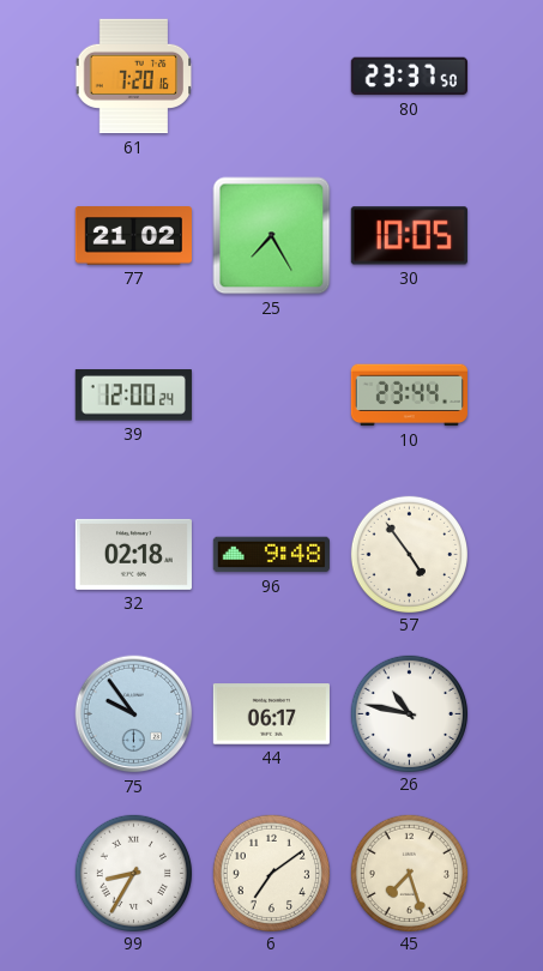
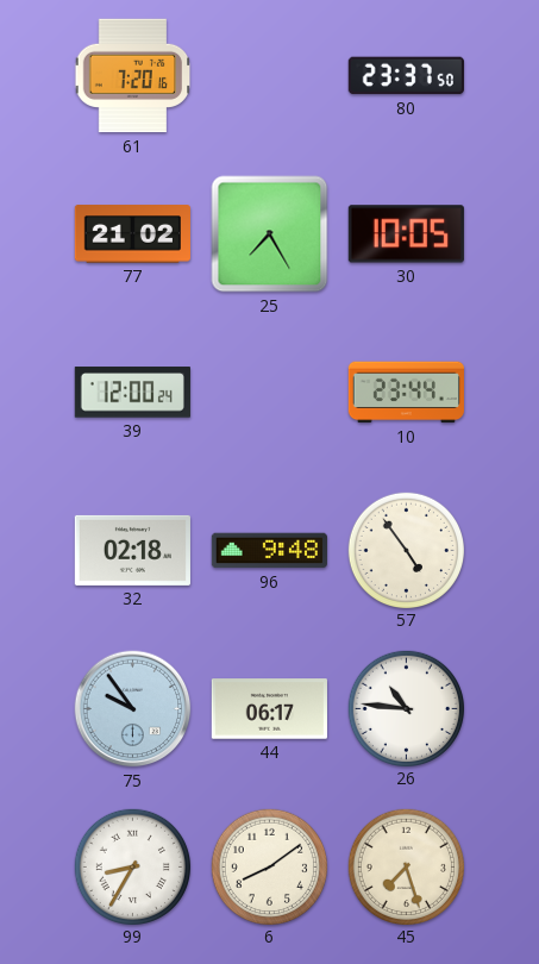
26: 10:47 -> 10:46 (406, 708)
6: 7:09 -> 8:09 (269, 866)
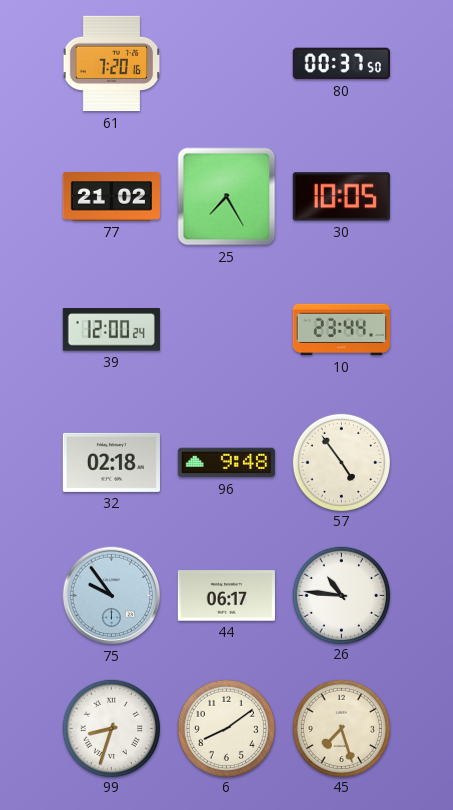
80: 23:37 -> 00:37 (341, 64)
99: 8:35 -> 8:33 (111, 728)
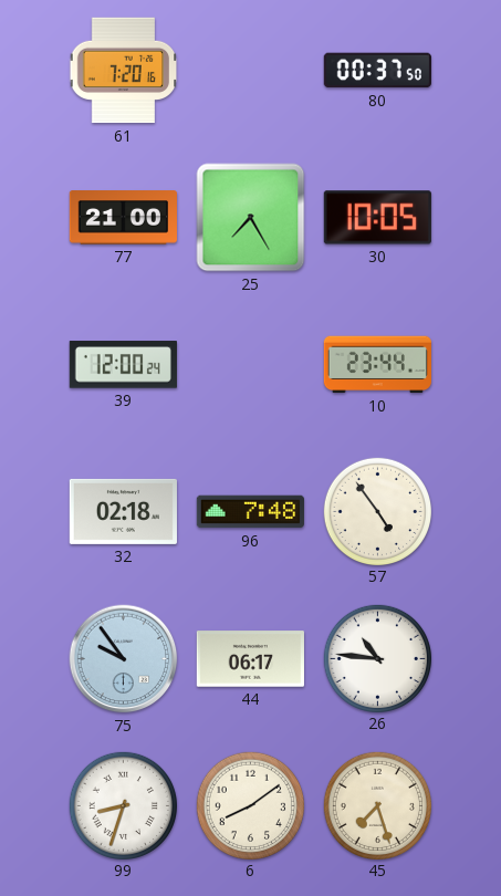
77: 21:02 -> 21:00 (123, 218)
96: 9:48 -> 7:48 (250, 512)
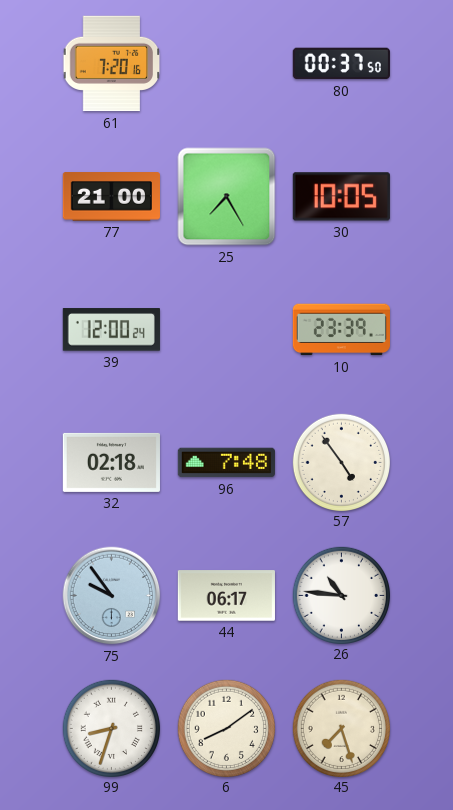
10: 23:44 -> 23:39 (341, 330)
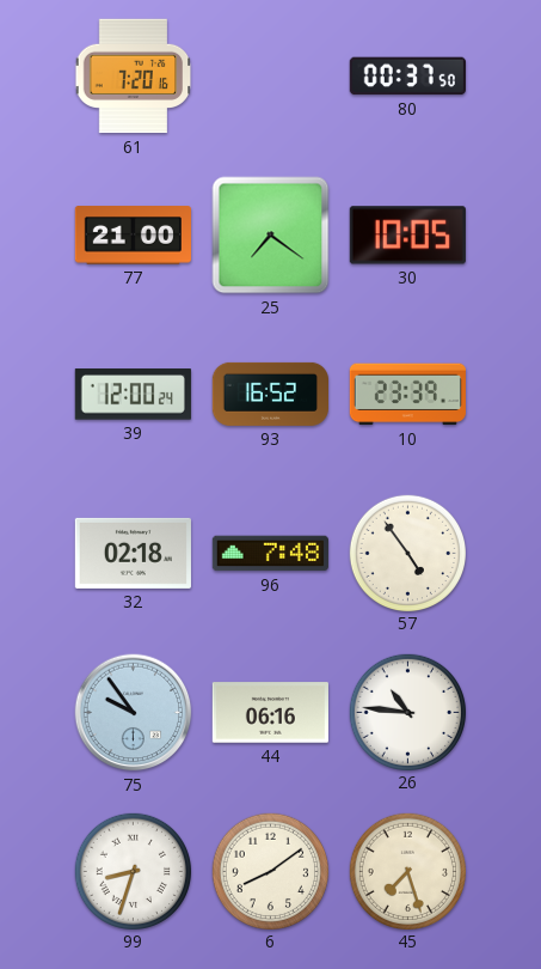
25: 7:25 -> 7:21 (271, 236)
93: none -> 16:52 (270, 394)
44: 06:17 -> 06:16 (270, 713)
